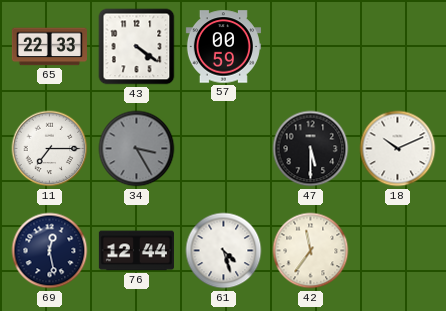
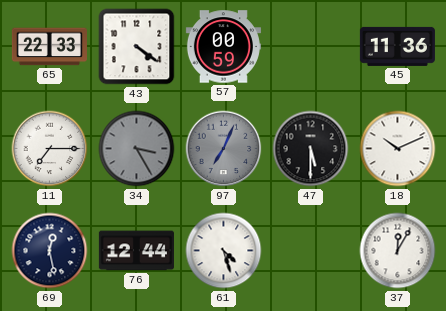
45: none -> 11:36 (397, 46)
97: none -> 7:04 (224, 149)
42: 11:36 -> none (311, 251)
37: none -> 12:05 (398, 251)
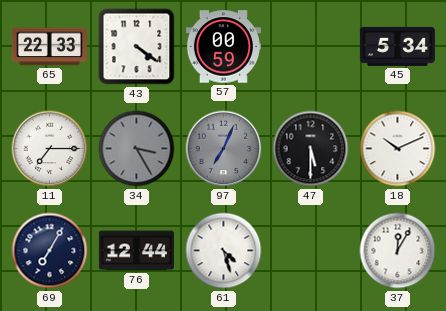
45: 11:36 -> 5:34 (397, 46)
69: 12:28 -> 7:05 (50, 251)
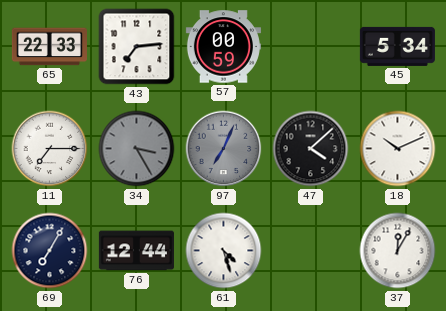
43: 4:21 -> 7:14 (137, 47)
47: 5:30 -> 4:08 (311, 149)
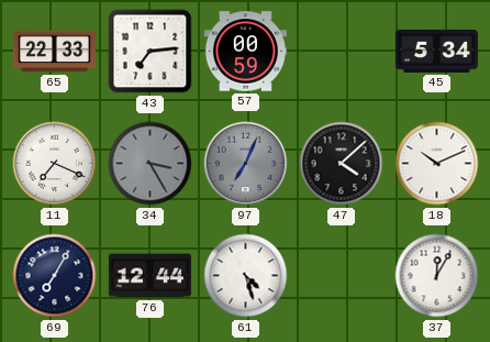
11: 7:15 -> 7:19 (55, 164)
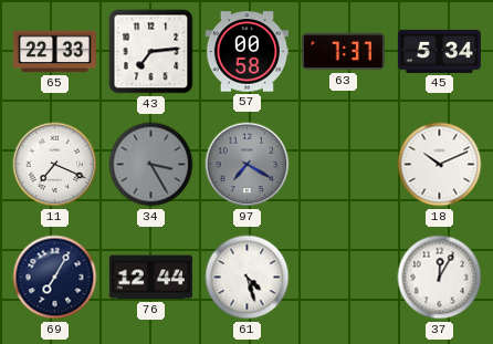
57: 00:59 -> 00:58 (246, 52)
63: none -> 7:37 (343, 52)
97: 7:04 -> 7:20 (248, 165)
47: 4:08 -> none (342, 164)
